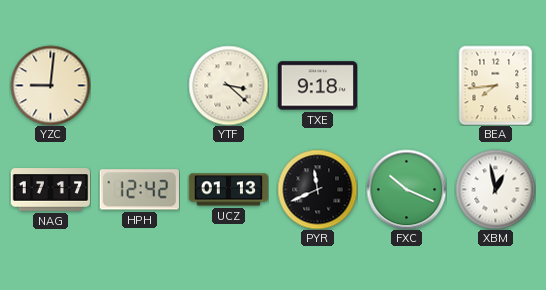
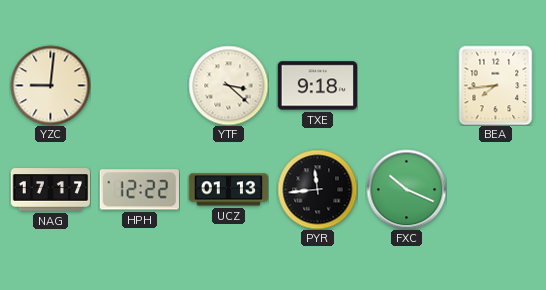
HPH: 12:42 -> 12:22 (139, 190)
PYR: 11:41 -> 11:44 (317, 189)
XBM: 12:58 -> none (495, 189)
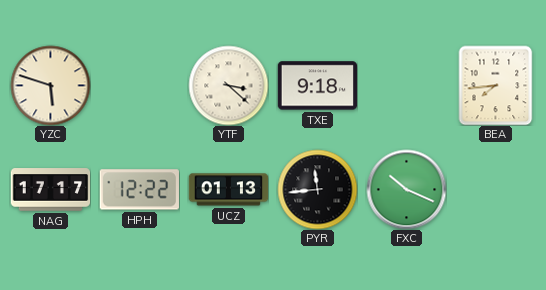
YZC: 9:01 -> 5:48 (50, 85)
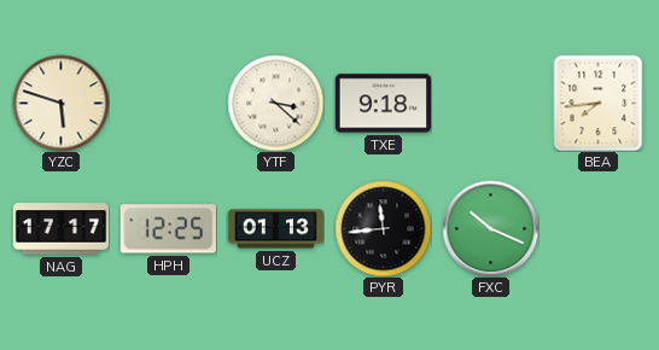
HPH: 12:22 -> 12:25 (168, 229)
